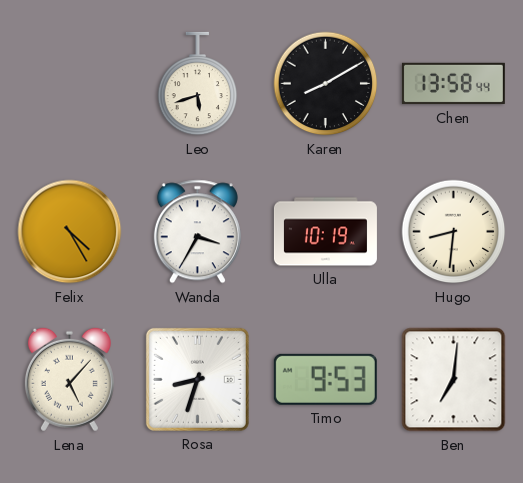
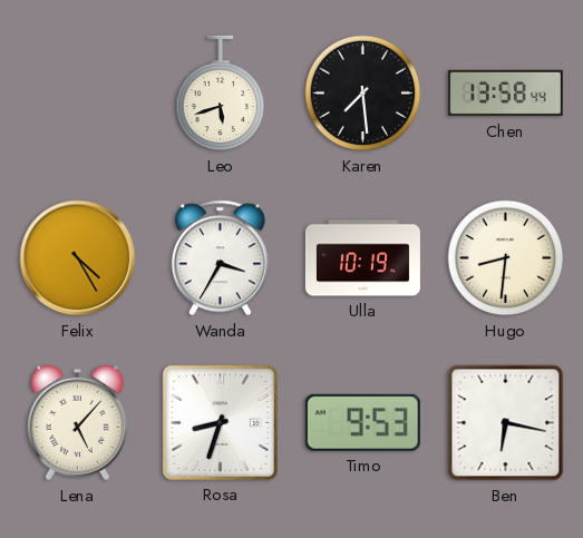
Karen: 8:10 -> 7:29 (363, 94)
Ben: 7:01 -> 6:17 (506, 423)
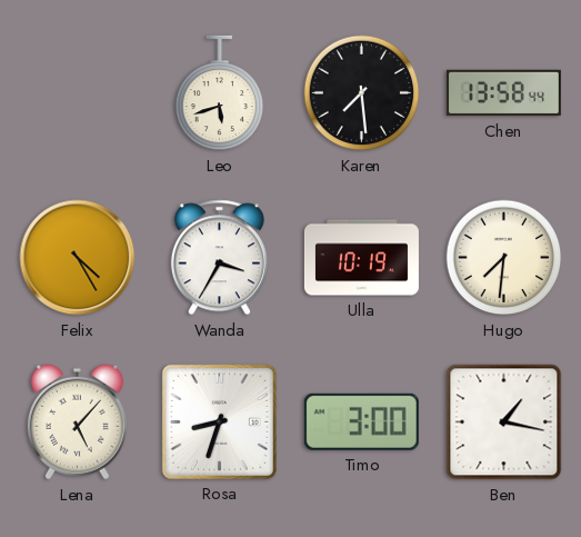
Hugo: 8:31 -> 7:31 (504, 258)
Timo: 9:53 -> 3:00 (361, 421)
Ben: 6:17 -> 1:17 (504, 422)
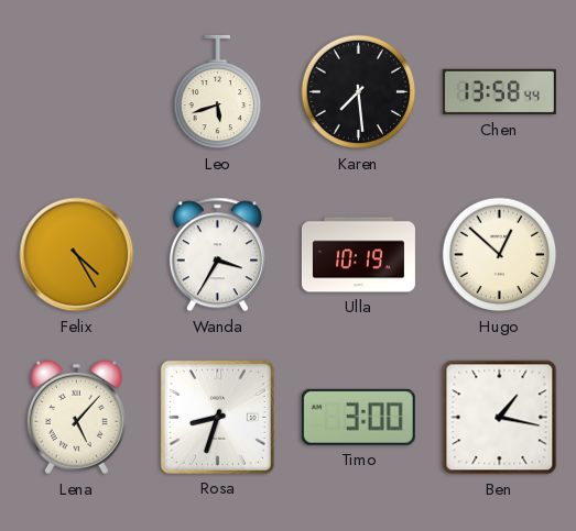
Hugo: 7:31 -> 12:52 (500, 255)
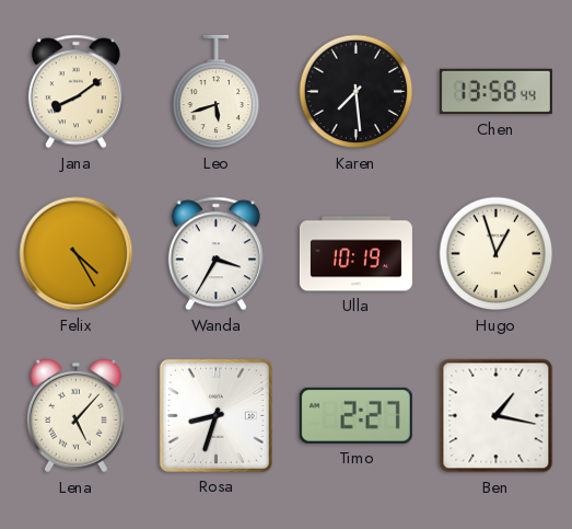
Jana: none -> 8:09 (75, 92)
Hugo: 12:52 -> 12:57 (497, 254)
Timo: 3:00 -> 2:27 (355, 415)
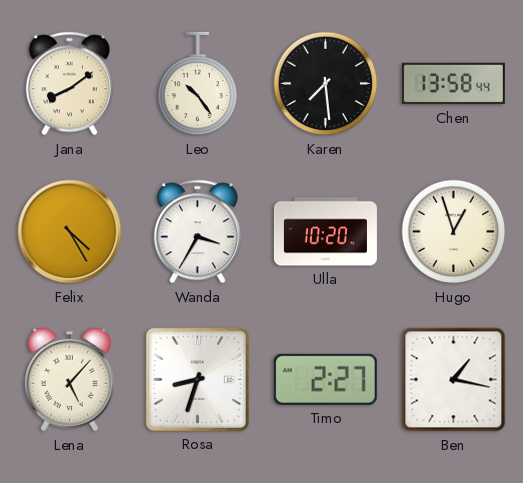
Leo: 5:42 -> 10:24 (198, 84)
Ulla: 10:19 -> 10:20 (325, 232)
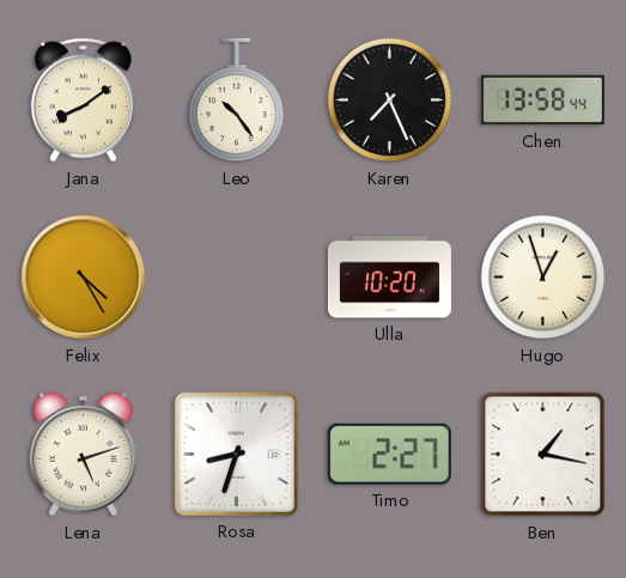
Karen: 7:29 -> 7:26 (390, 101)
Wanda: 3:35 -> none (197, 232)
Lena: 5:07 -> 5:12 (83, 455)
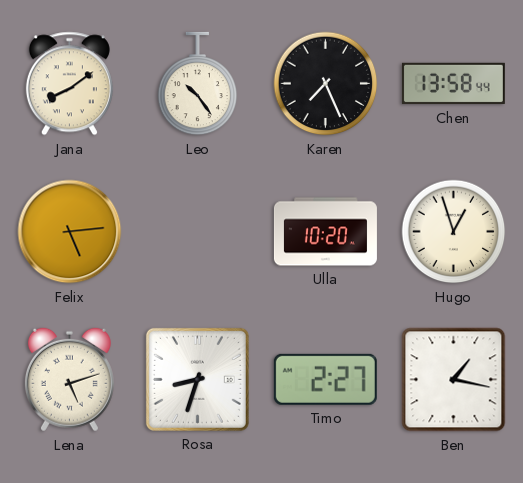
Felix: 4:25 -> 5:14 (70, 232)
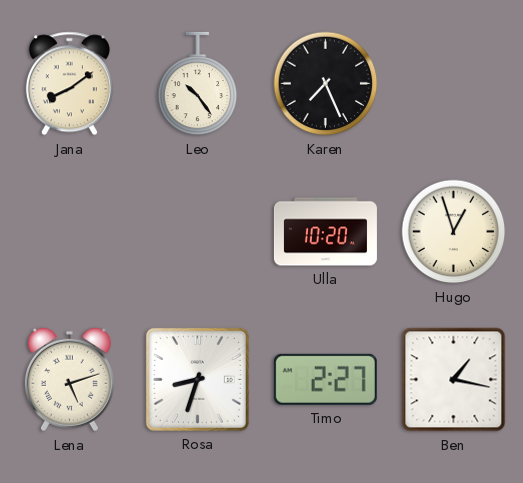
Chen: 13:58 -> none (453, 84)
Felix: 5:14 -> none (70, 232)
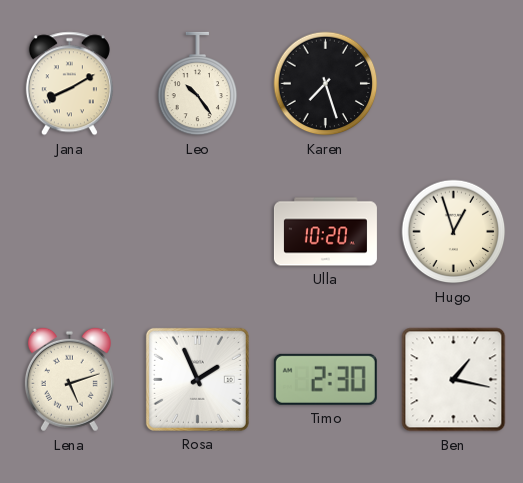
Jana: 8:09 -> 8:10 (69, 84)
Karen: 7:26 -> 7:27 (326, 84)
Rosa: 8:33 -> 1:56 (197, 379)
Timo: 2:27 -> 2:30 (325, 379)
